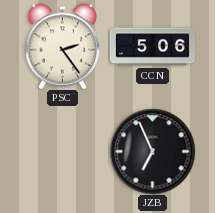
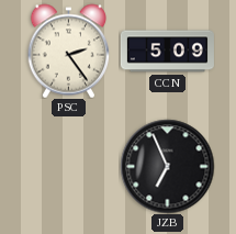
CCN: 5:06 -> 5:09 (167, 52)
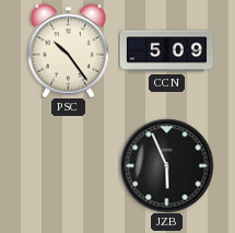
PSC: 2:24 -> 10:24 (69, 50)
JZB: 6:56 -> 5:56 (166, 165)
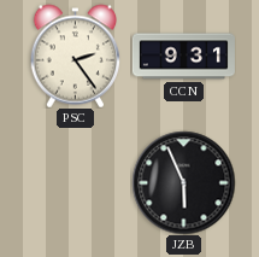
PSC: 10:24 -> 2:24 (76, 56)
CCN: 5:09 -> 9:31 (183, 57)
